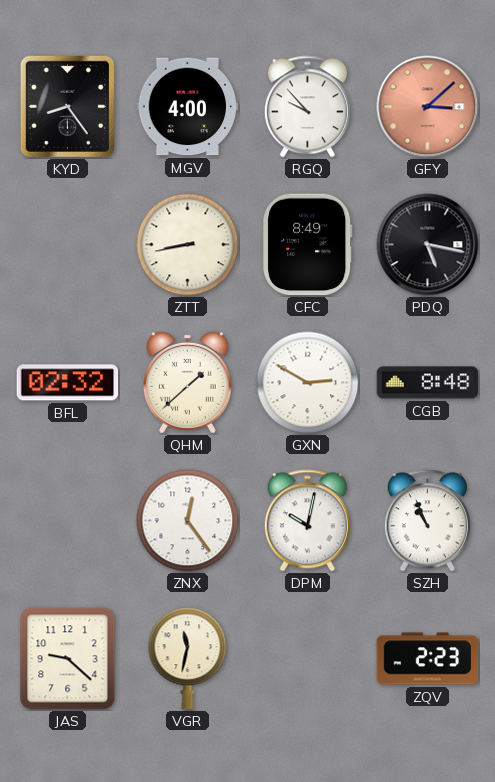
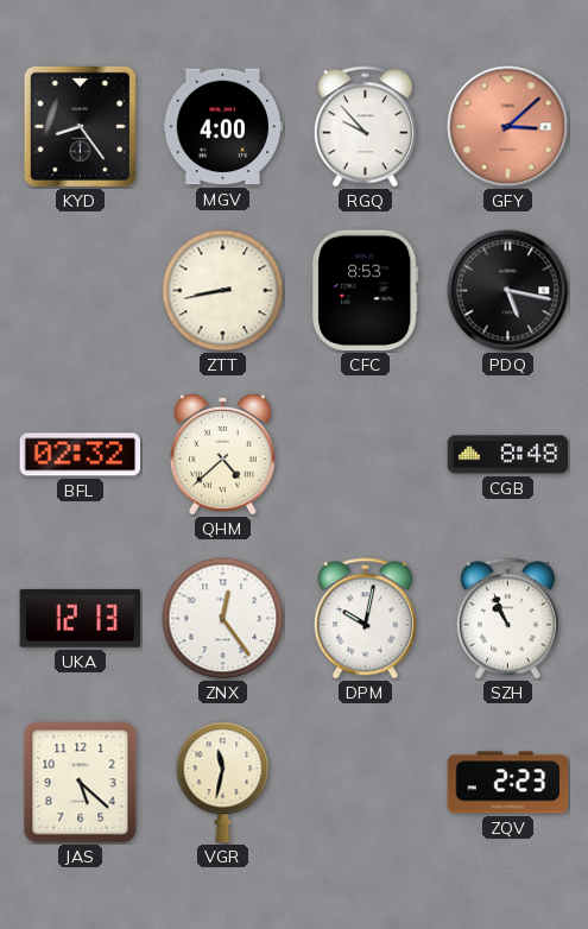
CFC: 8:49 -> 8:53 (366, 291)
QHM: 1:38 -> 4:38 (222, 454)
GXN: 2:50 -> none (308, 383)
UKA: none -> 12:13 (80, 618)
JAS: 9:22 -> 5:22 (81, 783)
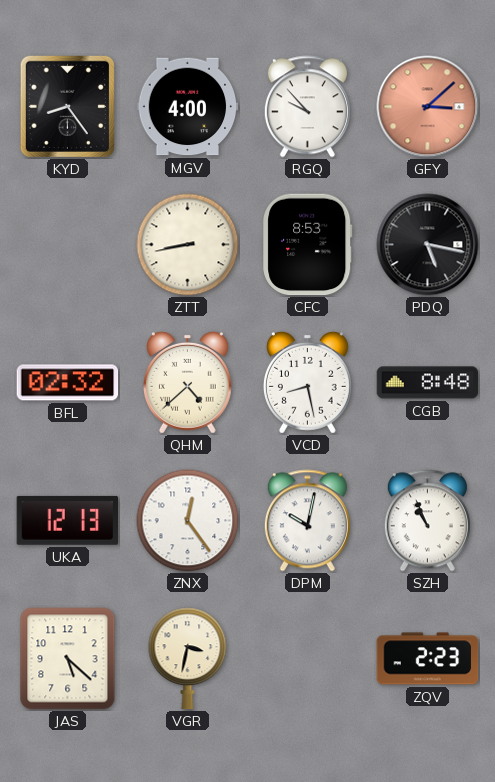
VCD: none -> 8:28 (307, 382)
VGR: 11:32 -> 3:32 (188, 659)
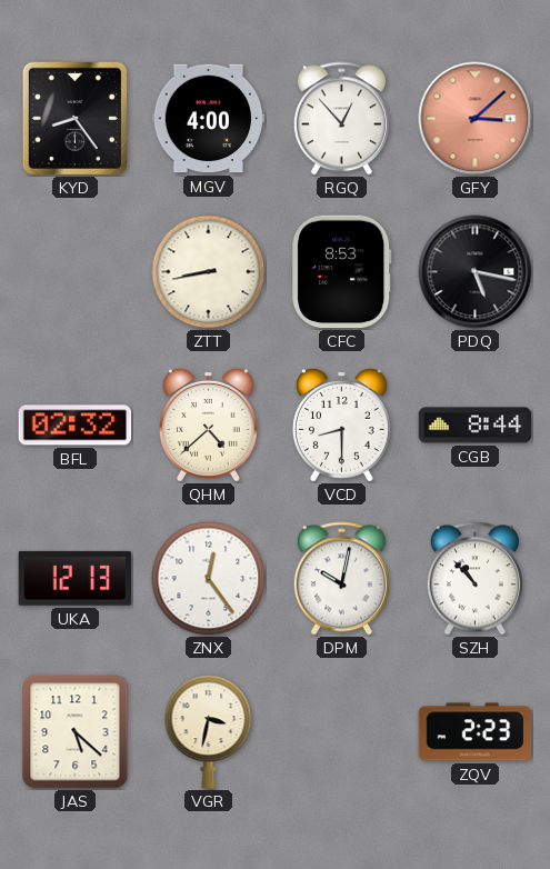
RGQ: 9:53 -> 12:53 (341, 119)
VCD: 8:28 -> 8:30 (341, 424)
CGB: 8:48 -> 8:44 (476, 426)
SZH: 10:56 -> 10:53 (474, 579)
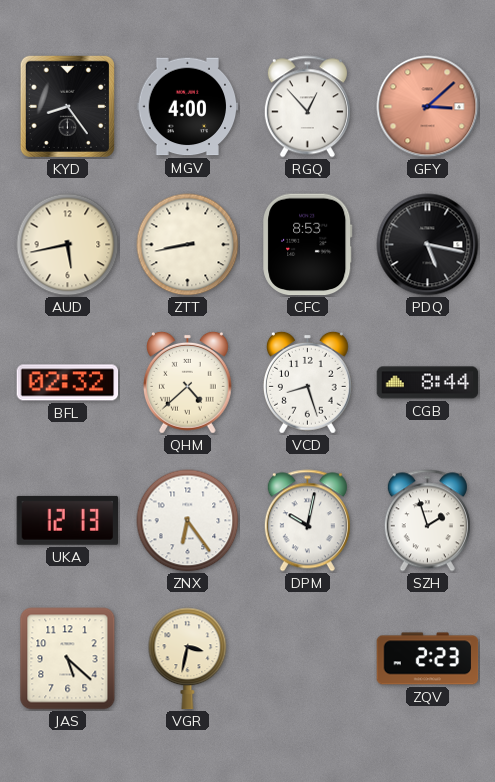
AUD: none -> 5:43 (68, 245)
VCD: 8:30 -> 8:27 (307, 382)
ZNX: 12:24 -> 6:24 (188, 521)
SZH: 10:53 -> 1:57 (427, 521)
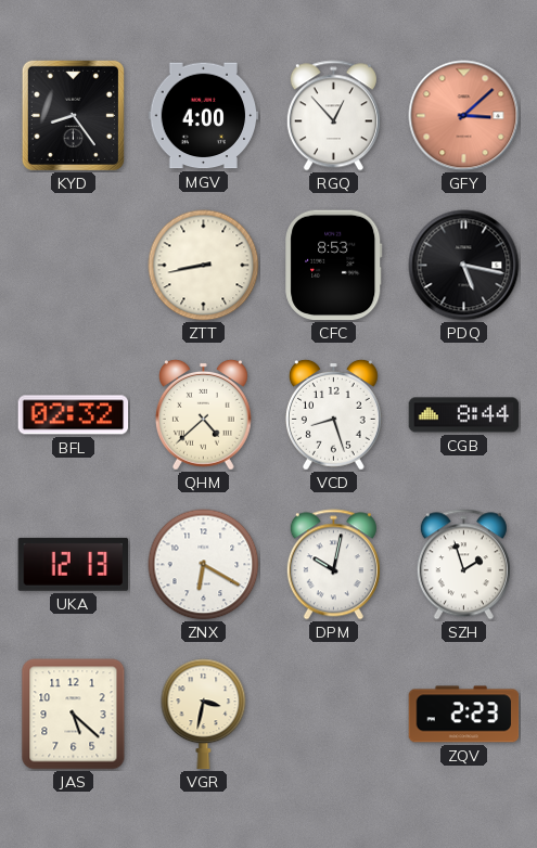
AUD: 5:43 -> none (68, 245)
ZNX: 6:24 -> 6:20 (204, 565)
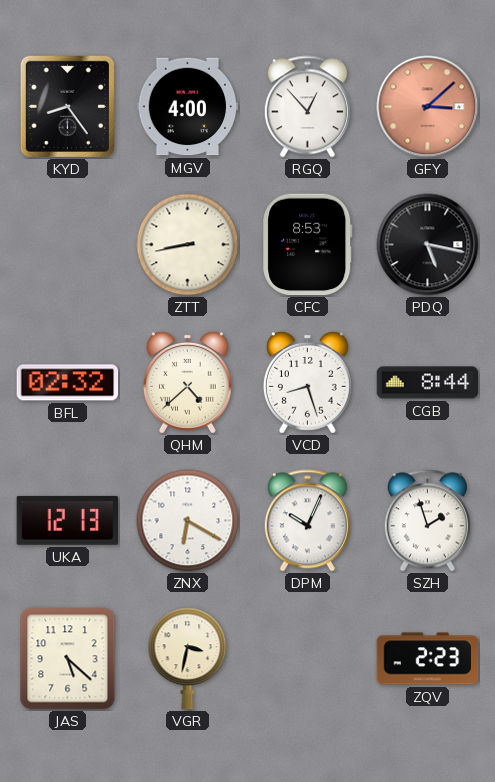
DPM: 10:02 -> 10:04 (307, 521)
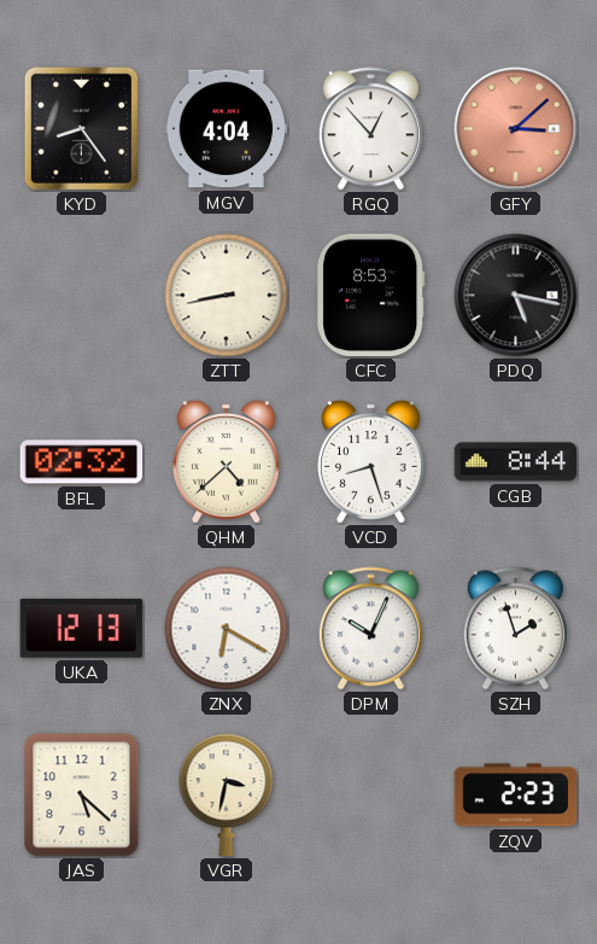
MGV: 4:00 -> 4:04 (227, 129)
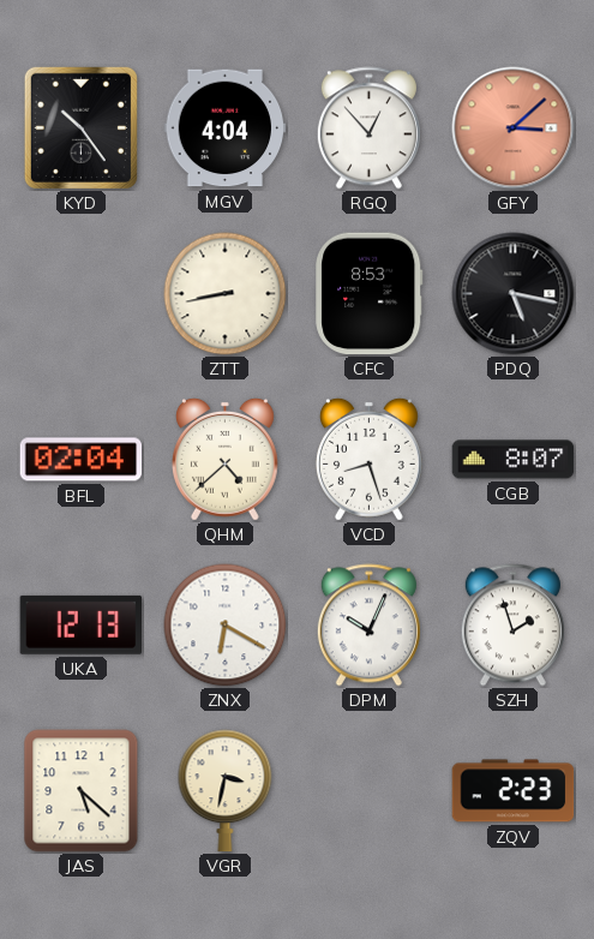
KYD: 8:24 -> 10:24 (80, 127)
BFL: 02:32 -> 02:04 (82, 460)
CGB: 8:44 -> 8:07 (514, 460)
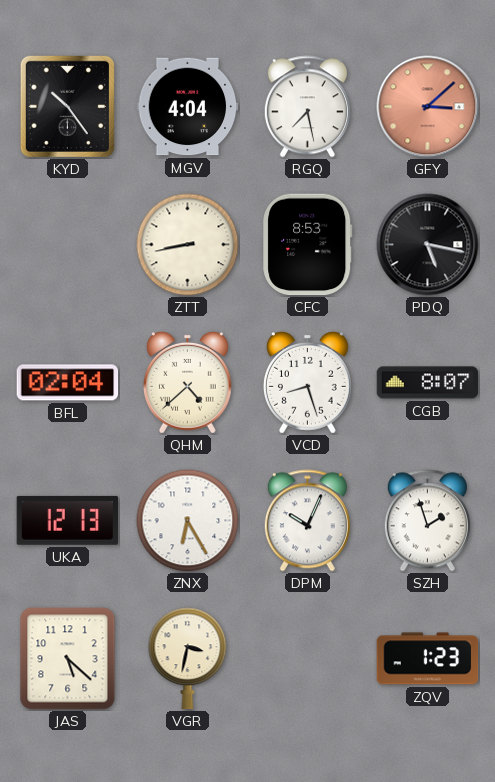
RGQ: 12:53 -> 7:28 (307, 107)
ZNX: 6:20 -> 6:25 (188, 521)
ZQV: 2:23 -> 1:23 (428, 659)
